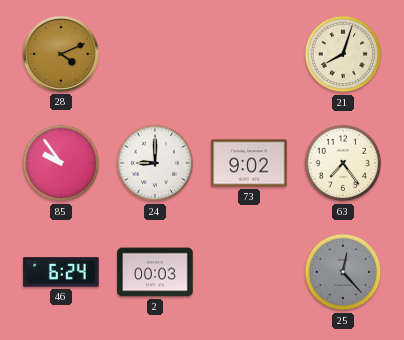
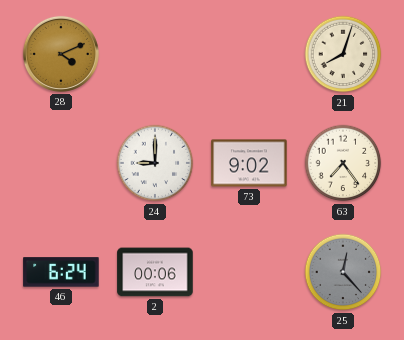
85: 9:54 -> none (61, 163)
2: 00:03 -> 00:06 (155, 272)
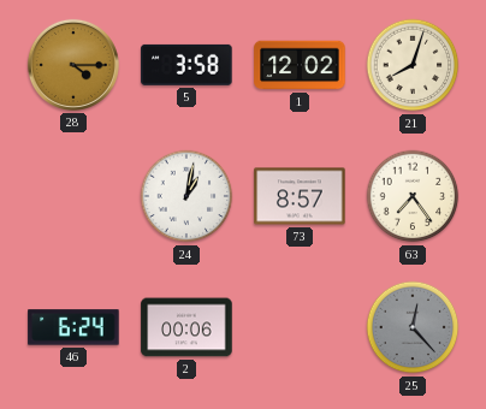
28: 4:11 -> 4:15 (73, 65)
5: none -> 3:58 (186, 65)
1: none -> 12:02 (300, 65)
24: 9:00 -> 1:02 (186, 196)
73: 9:02 -> 8:57 (300, 196)
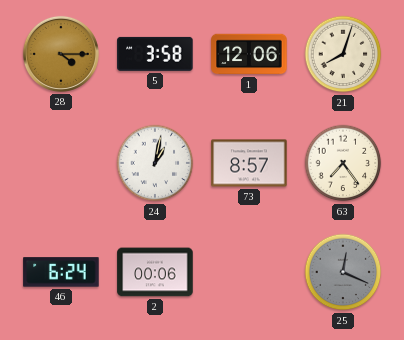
1: 12:02 -> 12:06 (249, 54)
25: 12:23 -> 12:19 (343, 272)
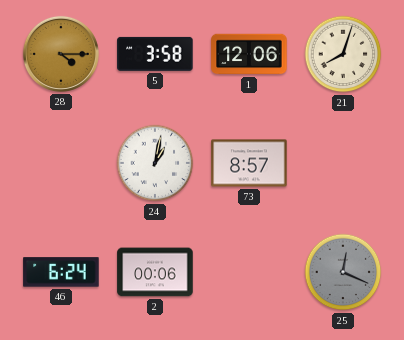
63: 7:24 -> none (343, 163)
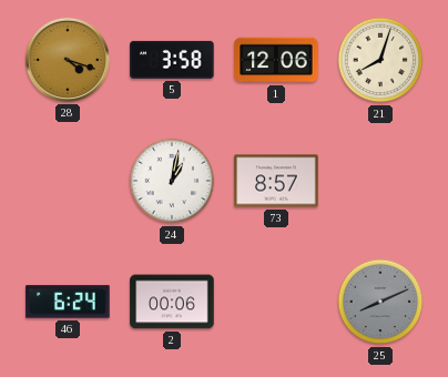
28: 4:15 -> 4:18 (68, 60)
25: 12:19 -> 8:11 (380, 302)
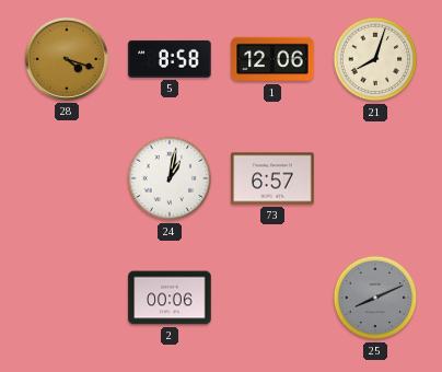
5: 3:58 -> 8:58 (170, 59)
73: 8:57 -> 6:57 (272, 178)
46: 6:24 -> none (68, 302)
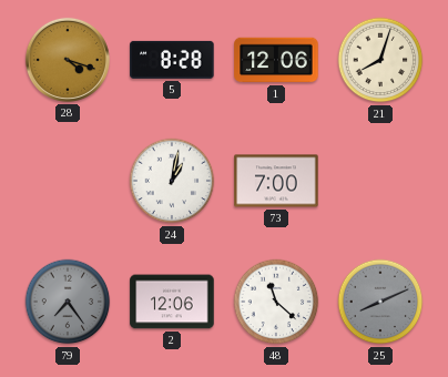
5: 8:58 -> 8:28 (172, 60)
73: 6:57 -> 7:00 (276, 181)
79: none -> 7:24 (68, 302)
2: 00:06 -> 12:06 (172, 302)
48: none -> 11:22 (276, 302)
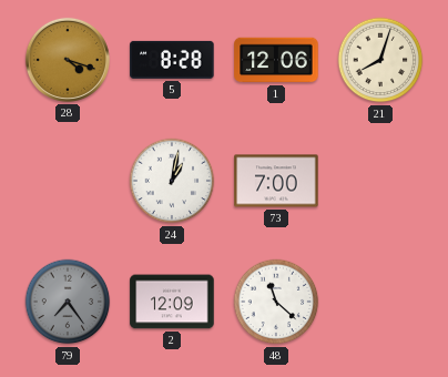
2: 12:06 -> 12:09 (172, 302)
25: 8:11 -> none (380, 302)
